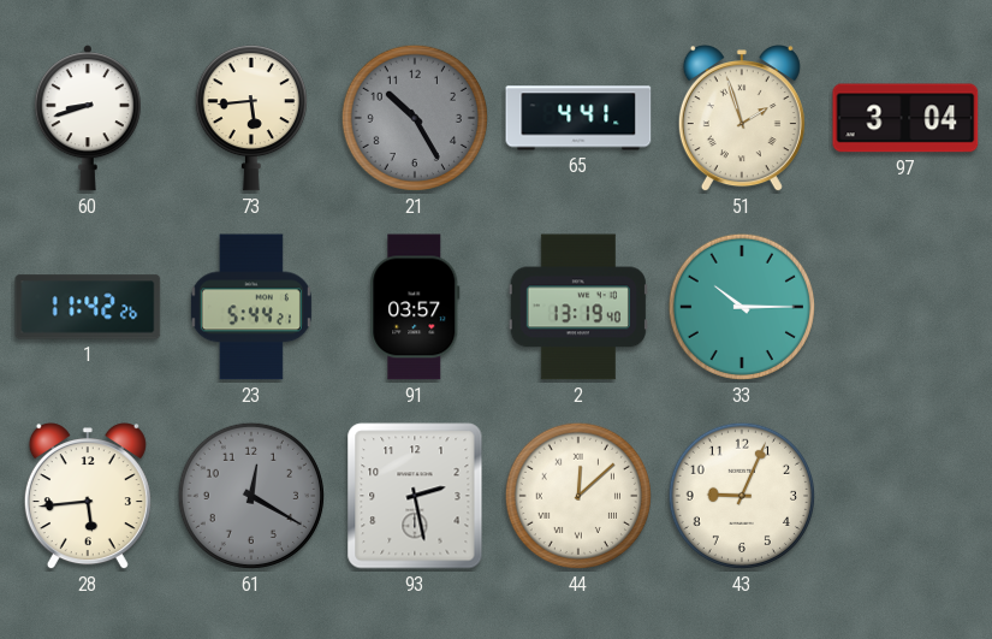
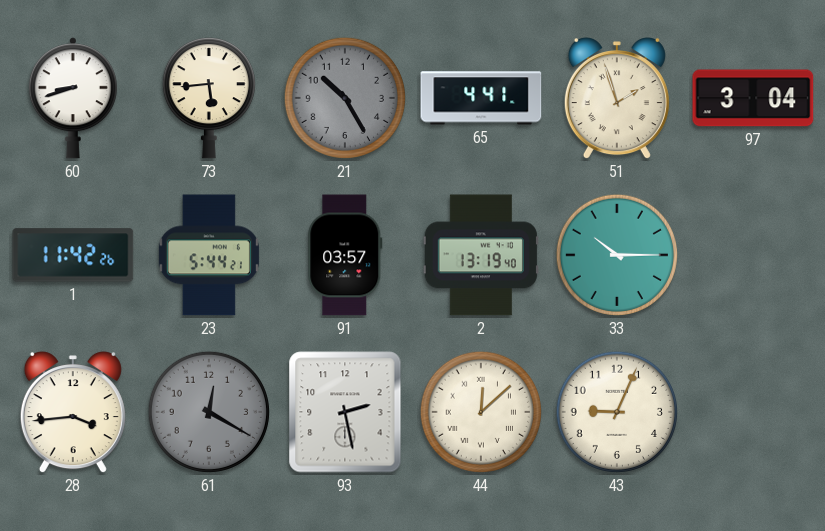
28: 5:44 -> 3:44 (73, 413)
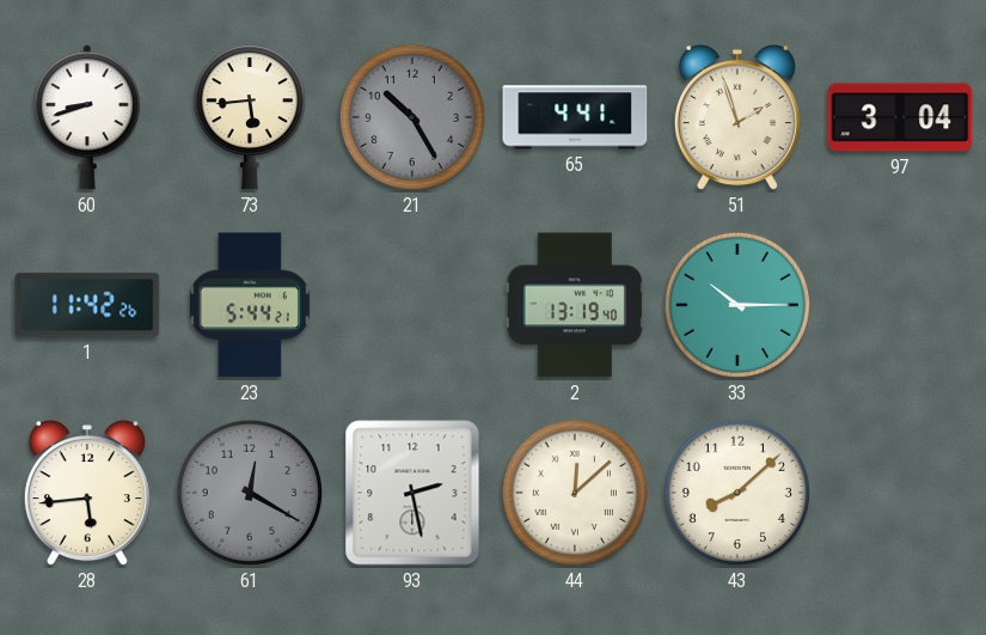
91: 03:57 -> none (345, 255)
28: 3:44 -> 5:44 (87, 494)
43: 9:04 -> 8:08 (737, 493)
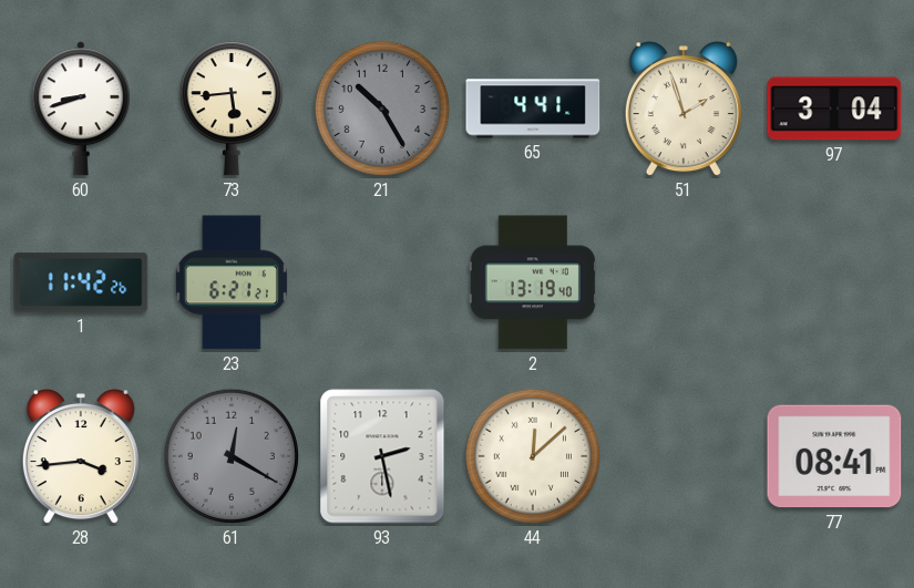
23: 5:44 -> 6:21 (232, 282)
33: 10:15 -> none (737, 305)
28: 5:44 -> 3:44 (81, 457)
43: 8:08 -> none (737, 493)
77: none -> 08:41 (834, 456)
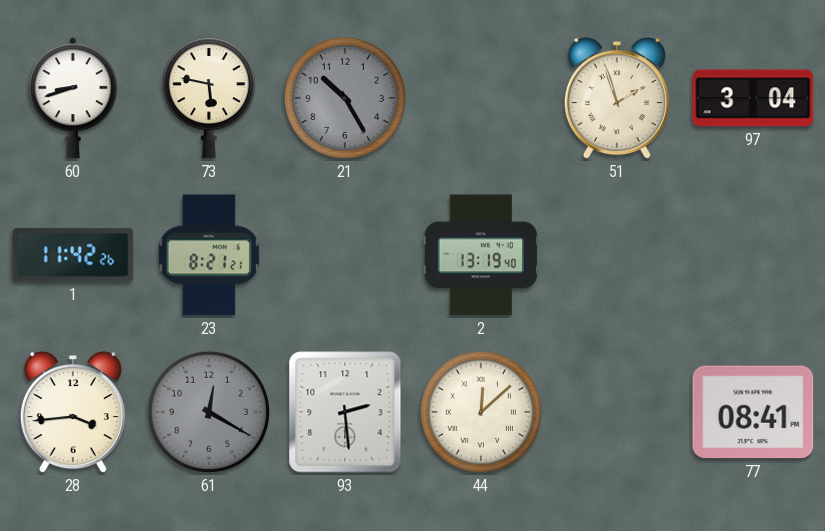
73: 5:44 -> 5:47 (209, 98)
65: 4:41 -> none (533, 109)
23: 6:21 -> 8:21 (209, 255)
93: 2:28 -> 2:29 (345, 412)
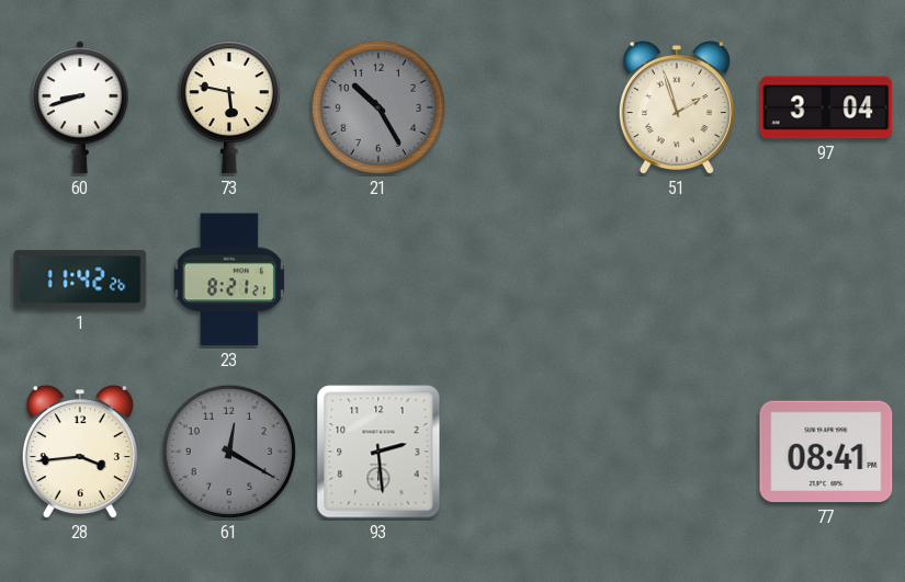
2: 13:19 -> none (481, 255)
44: 12:08 -> none (481, 412)
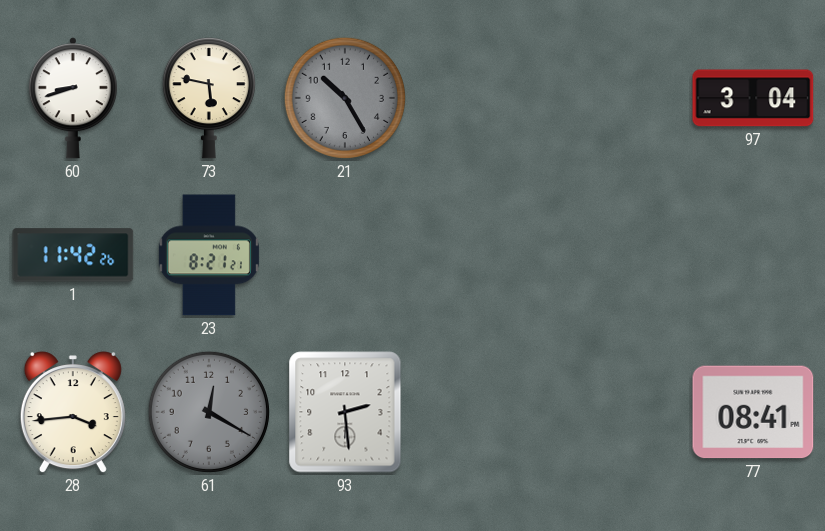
51: 1:57 -> none (677, 109)
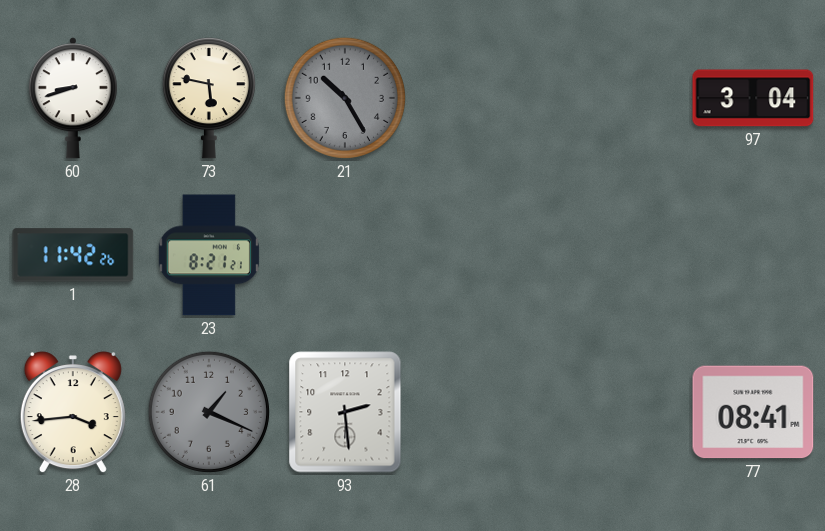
61: 12:20 -> 1:19 (209, 412)
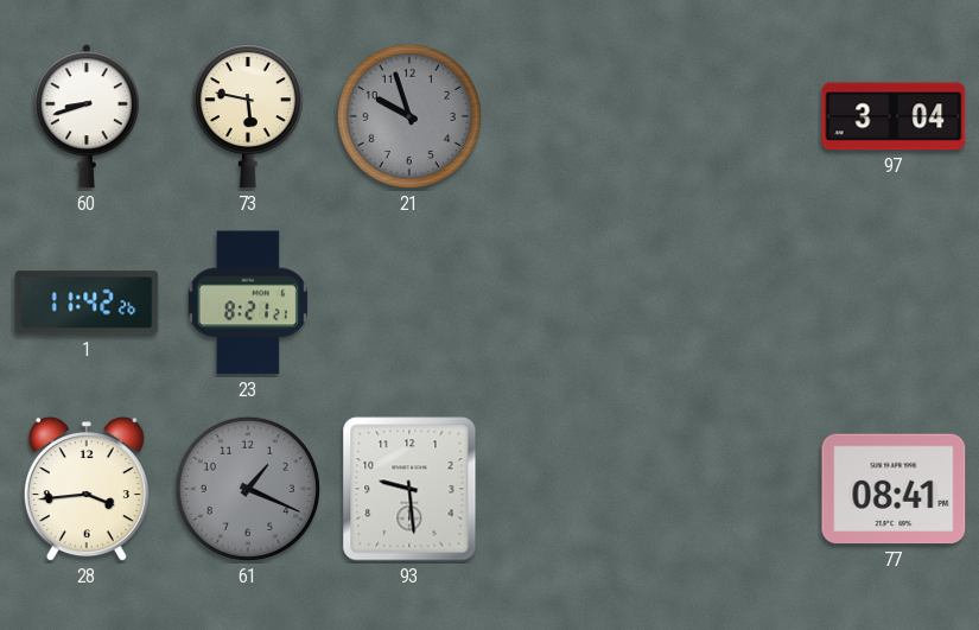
21: 10:25 -> 9:57 (409, 116)
93: 2:29 -> 9:29 (409, 489)
